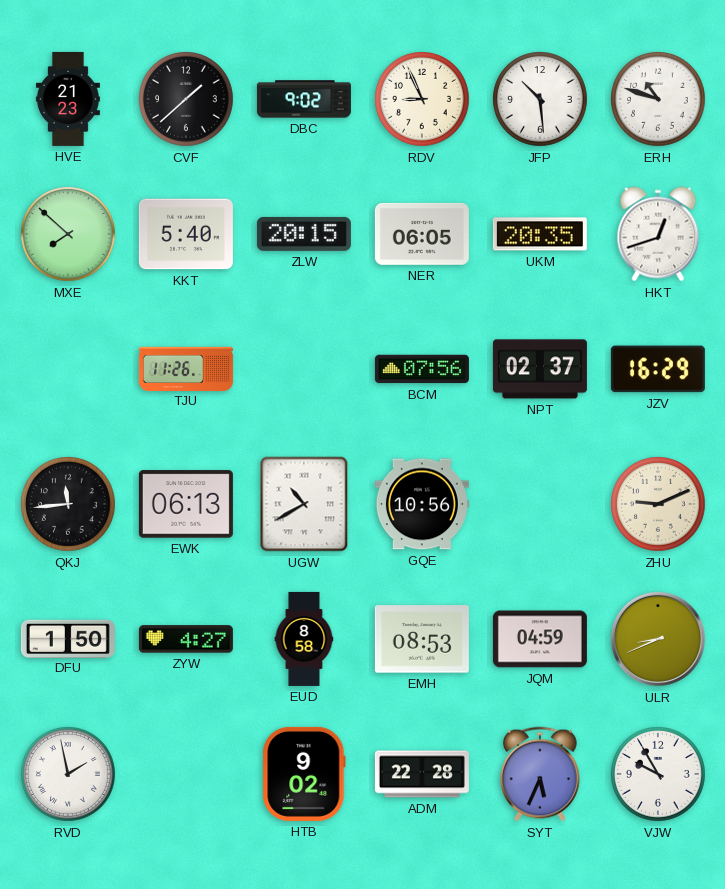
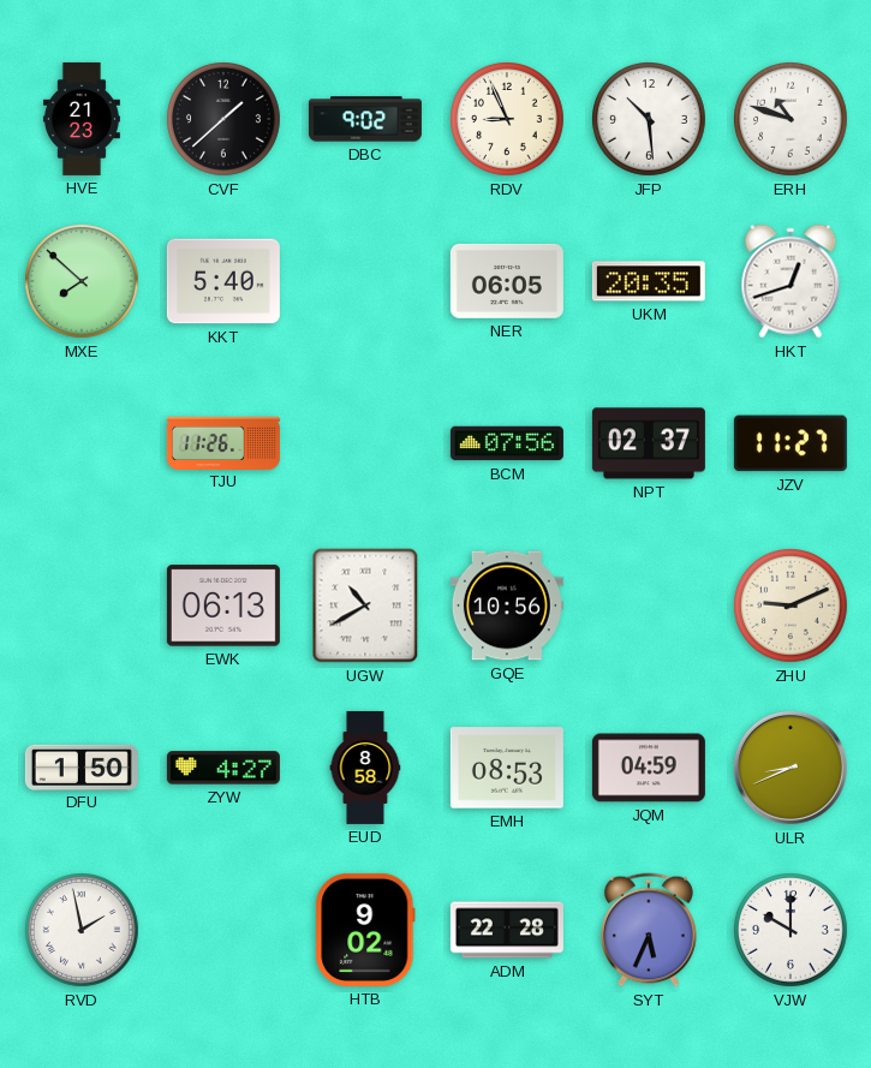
ZLW: 20:15 -> none (304, 234)
JZV: 16:29 -> 11:27 (791, 443)
QKJ: 11:44 -> none (69, 505)
VJW: 9:55 -> 10:00 (792, 931)
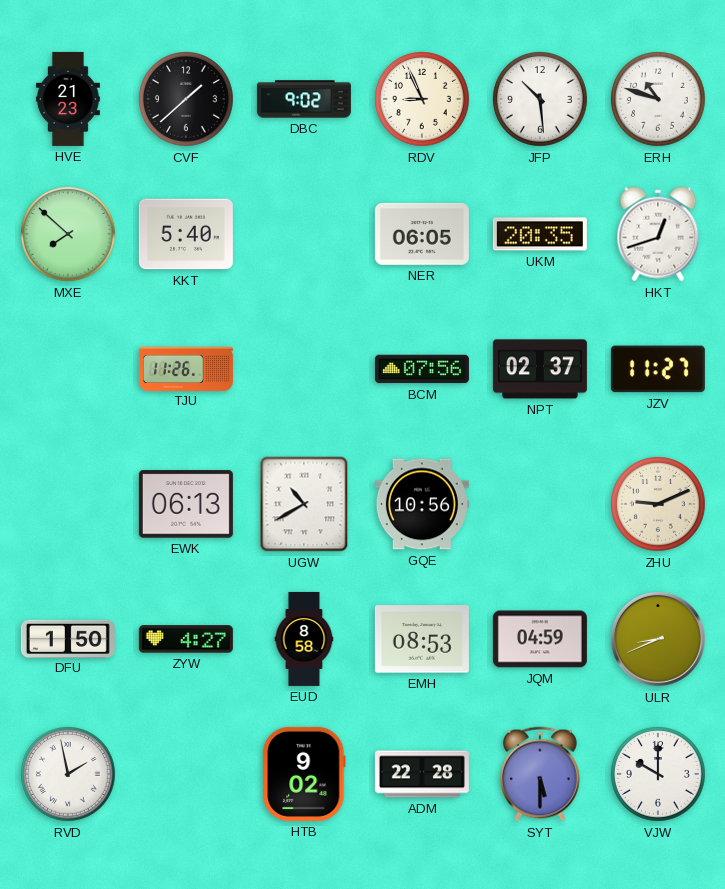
SYT: 5:34 -> 5:30 (541, 774)
